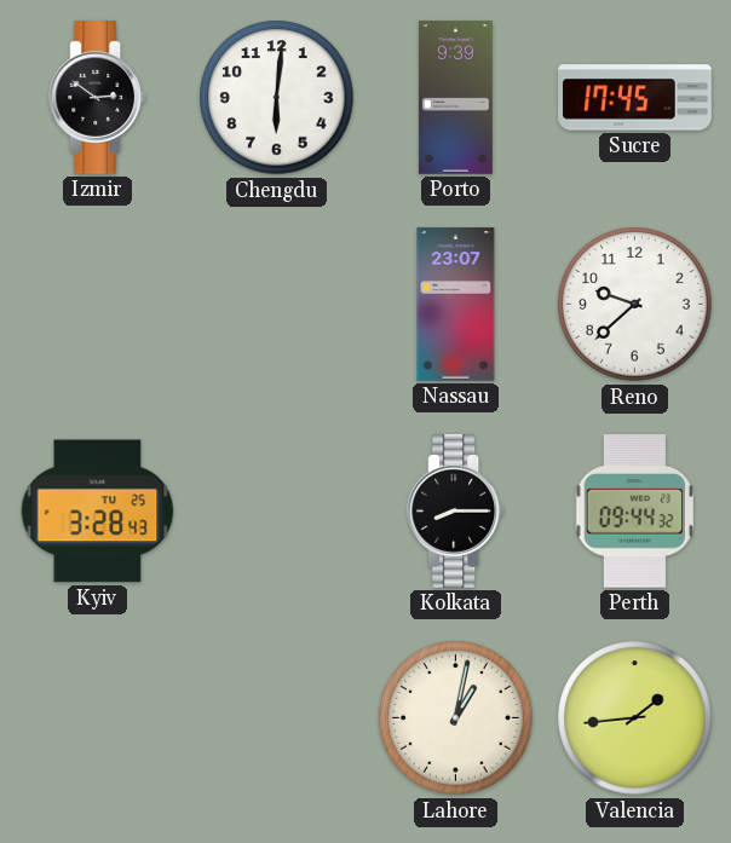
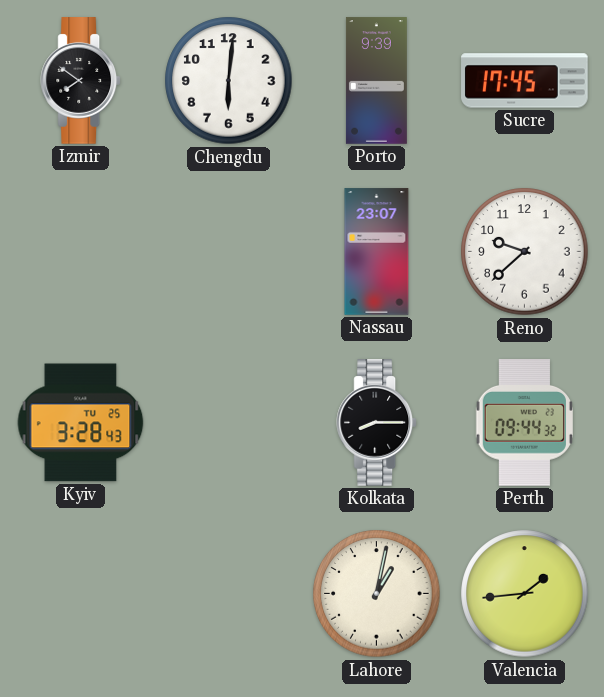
Izmir: 2:51 -> 7:51 (81, 81)
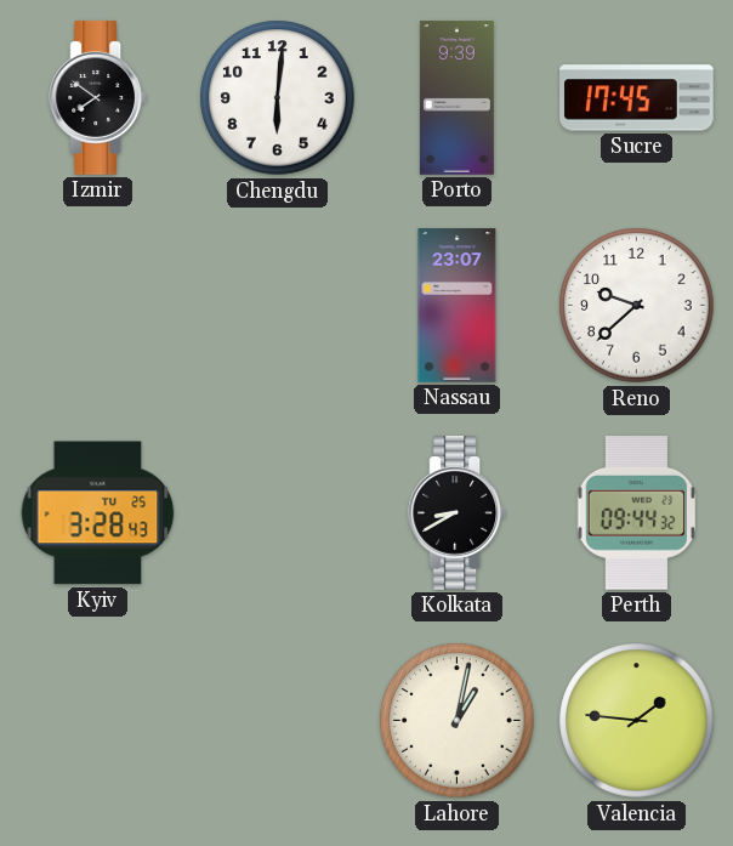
Kolkata: 8:15 -> 8:40 (458, 513)
Valencia: 1:44 -> 1:46 (637, 721)
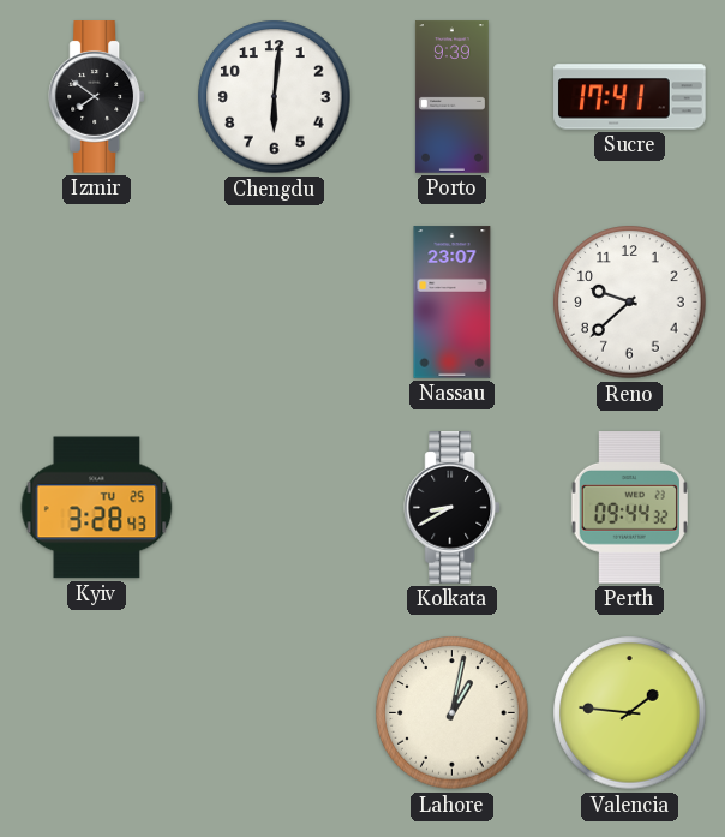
Sucre: 17:45 -> 17:41 (630, 97)
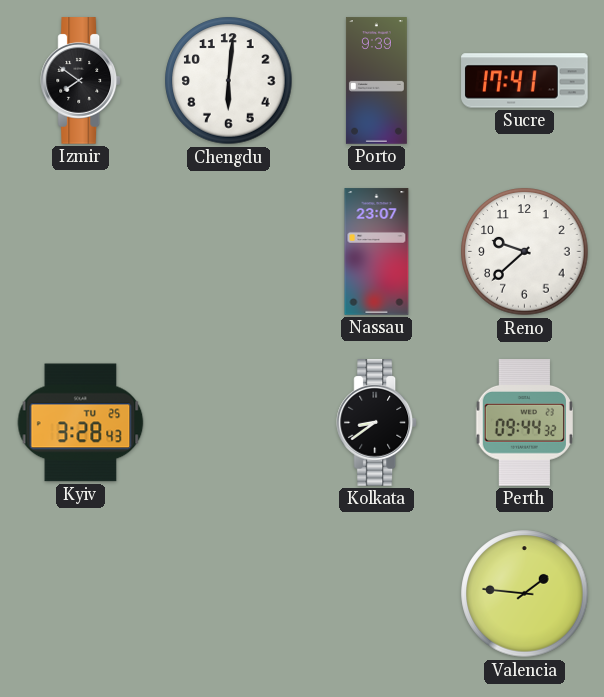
Kolkata: 8:40 -> 8:39 (377, 423)
Lahore: 1:02 -> none (453, 713)
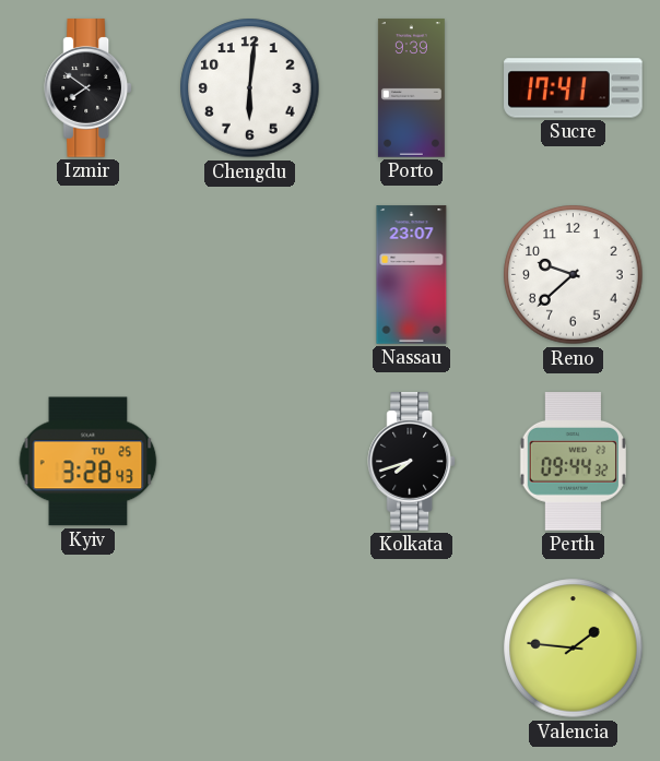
Kolkata: 8:39 -> 7:42 (412, 462)
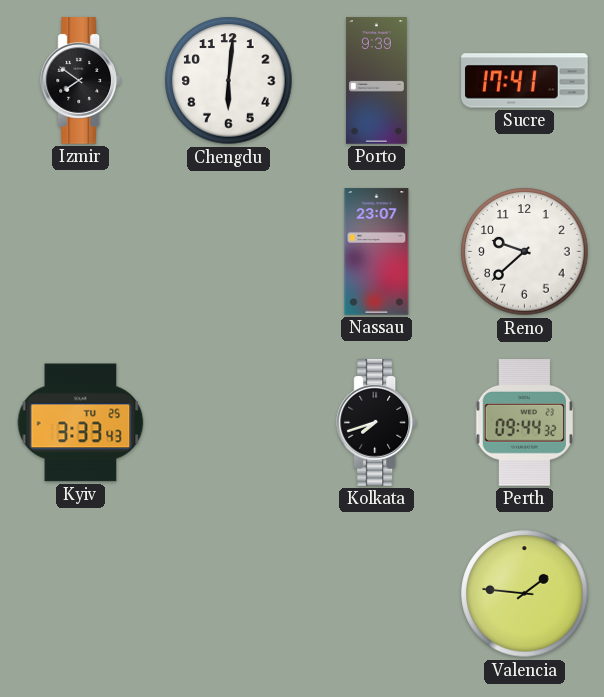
Kyiv: 3:28 -> 3:33 (81, 423)
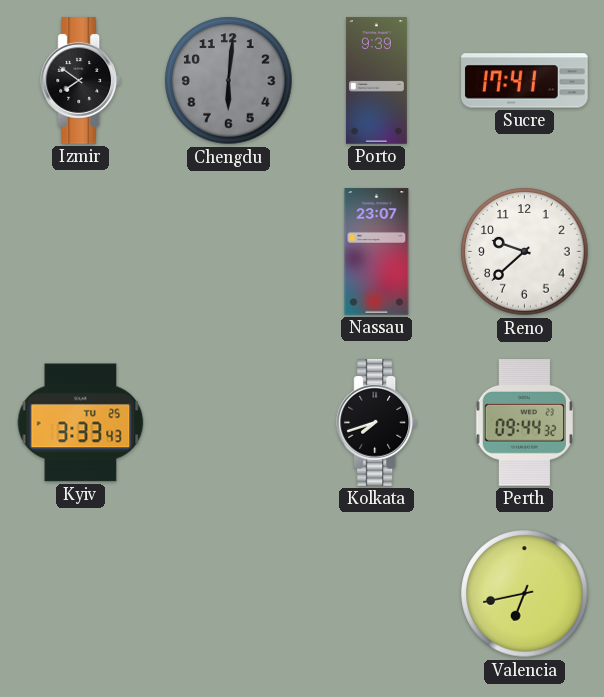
Chengdu dial: white -> grey (229, 81)
Valencia: 1:46 -> 6:43 (525, 594)
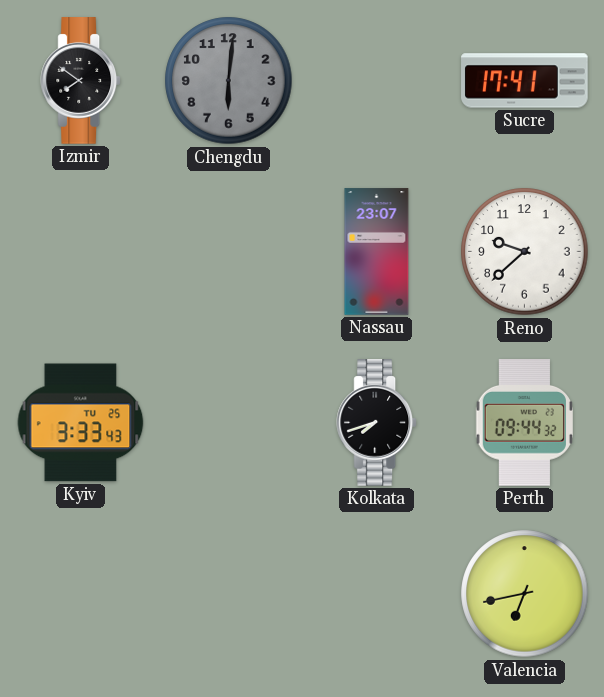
Porto: 9:39 -> none (376, 81)
